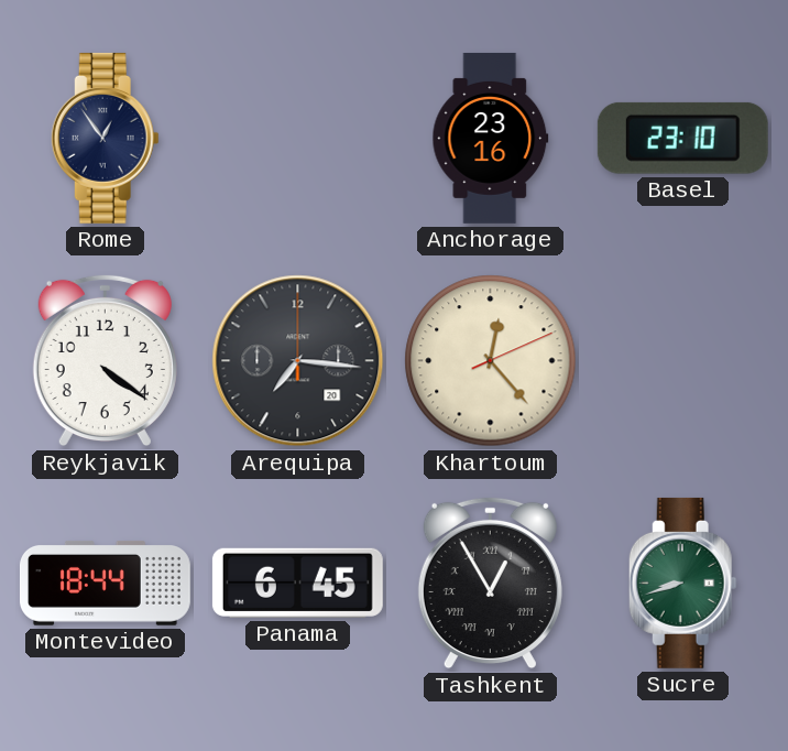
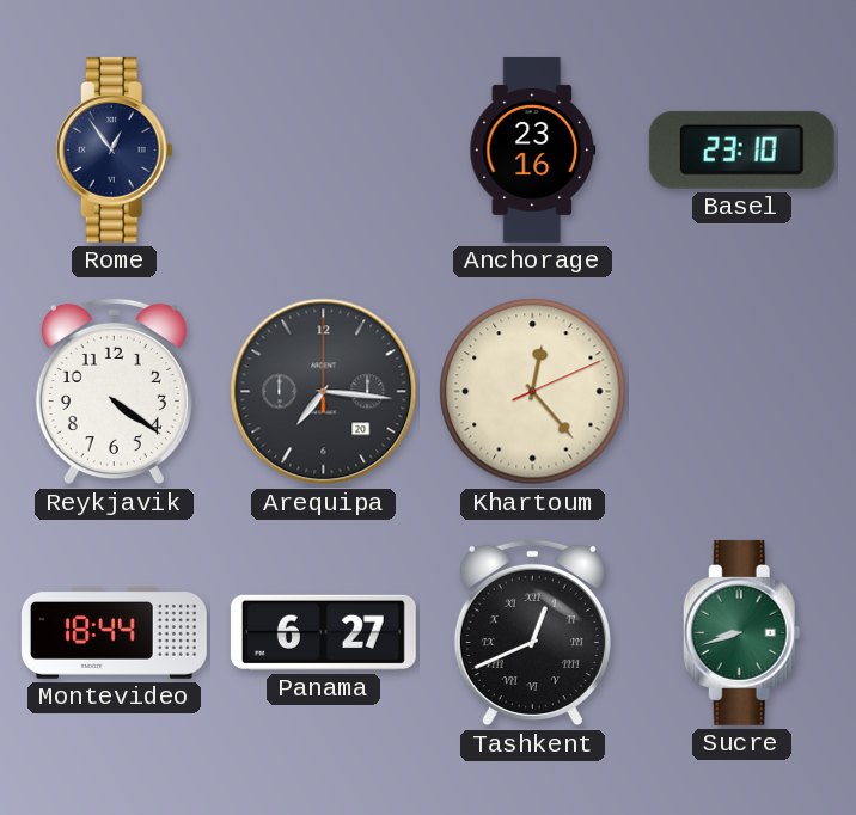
Panama: 6:45 -> 6:27 (323, 632)
Tashkent: 12:55 -> 12:41 (532, 633)
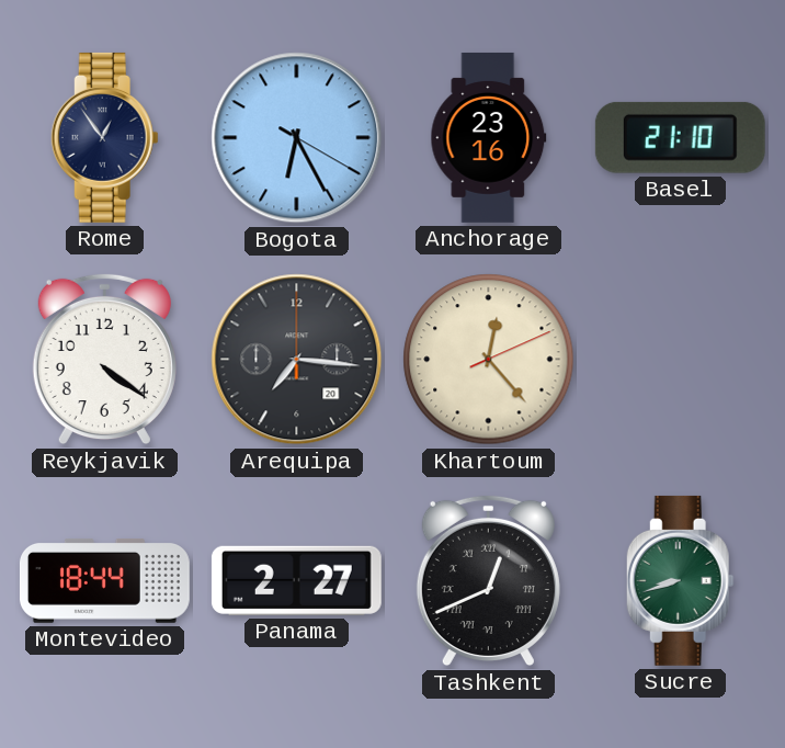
Bogota: none -> 6:25 (297, 138)
Basel: 23:10 -> 21:10 (680, 137)
Panama: 6:27 -> 2:27 (296, 580)
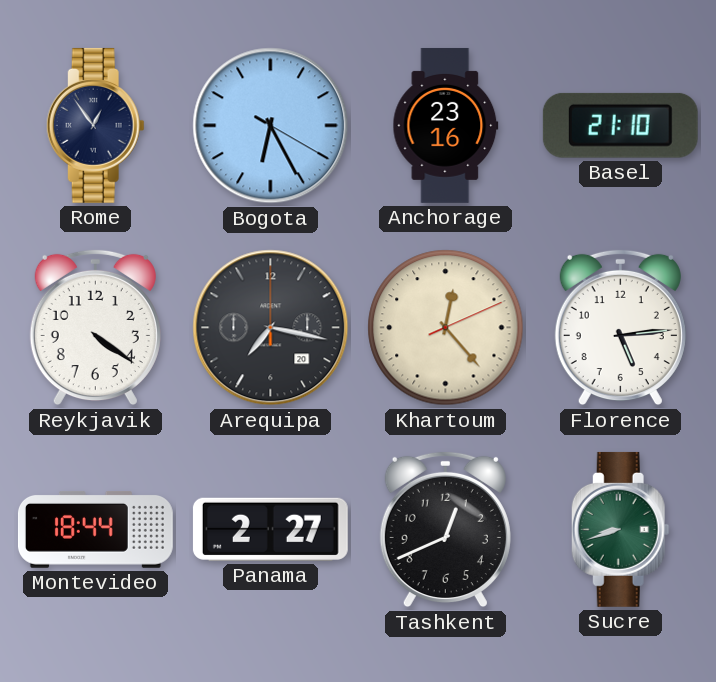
Arequipa: 7:16 -> 7:17 (271, 328)
Florence: none -> 5:14 (620, 328)
Tashkent numerals: Roman -> Arabic (445, 530)
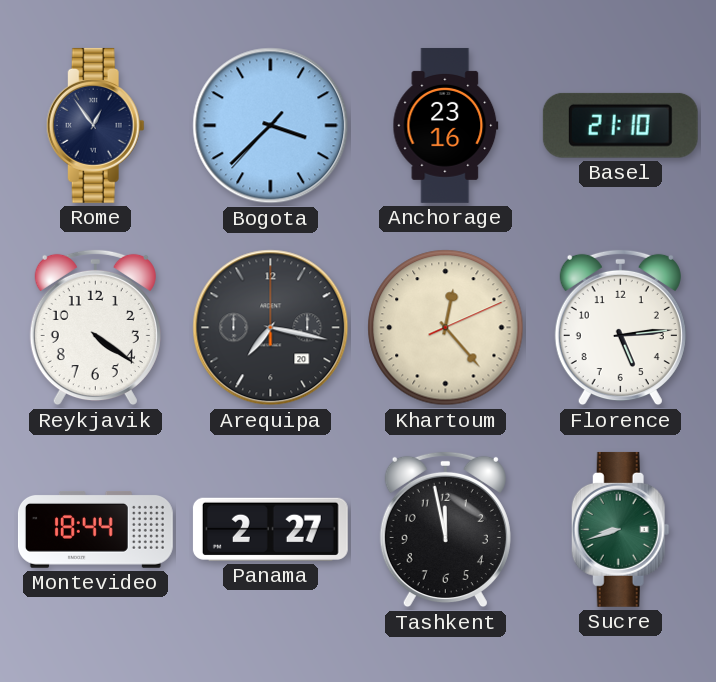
Bogota: 6:25 -> 3:37 (271, 126)
Tashkent: 12:41 -> 11:58 (445, 530)
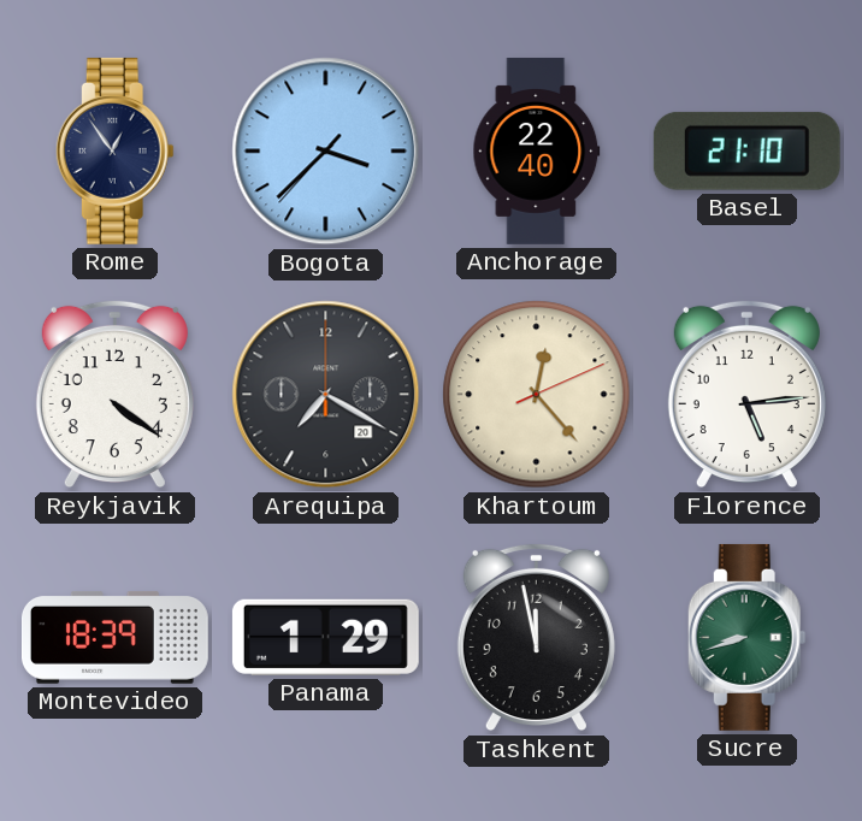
Anchorage: 23:16 -> 22:40 (537, 150)
Arequipa: 7:17 -> 7:20 (326, 395)
Montevideo: 18:44 -> 18:39 (114, 638)
Panama: 2:27 -> 1:29 (325, 637)
